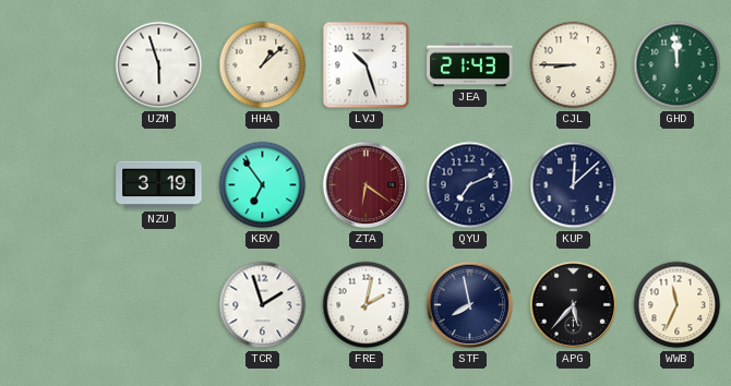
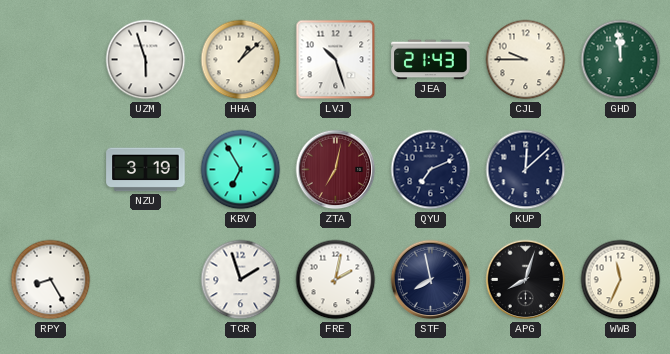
CJL: 8:45 -> 9:45 (526, 60)
KBV: 6:54 -> 6:55 (241, 170)
ZTA: 6:21 -> 7:02 (336, 170)
RPY: none -> 8:25 (51, 280)
APG: 5:37 -> 8:03 (526, 280)
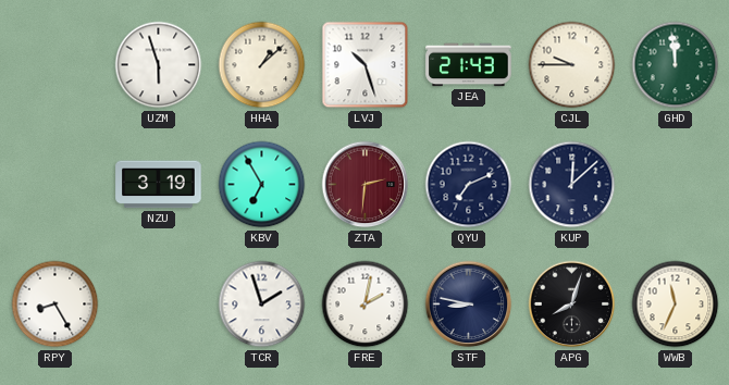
ZTA: 7:02 -> 2:31 (366, 185)
STF: 7:58 -> 8:47 (469, 305)
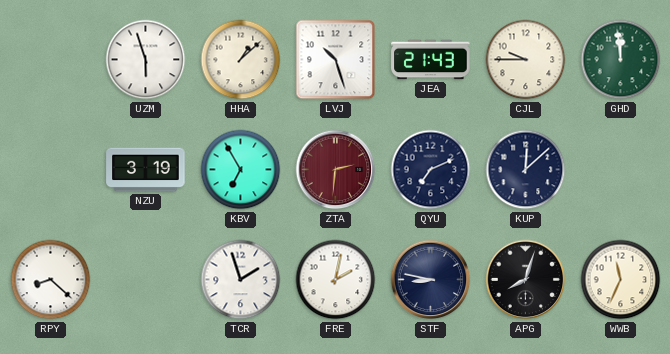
RPY: 8:25 -> 8:22 (51, 280)
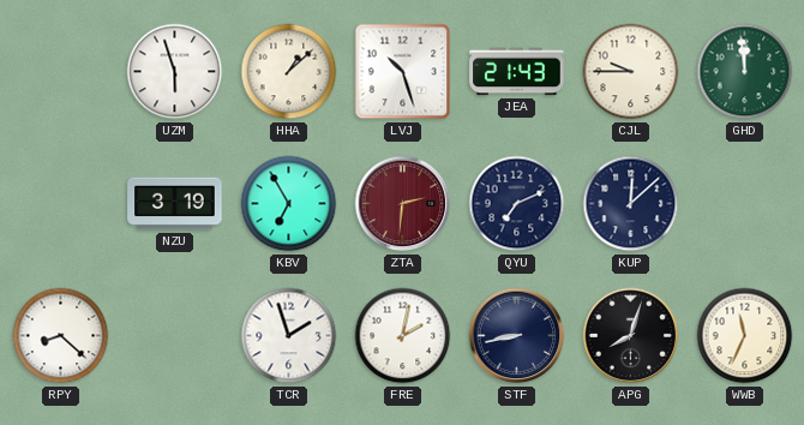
STF: 8:47 -> 8:43 (517, 336)
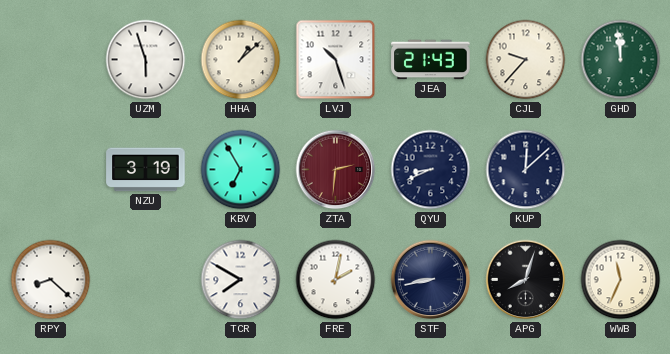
CJL: 9:45 -> 9:37 (526, 60)
QYU: 7:11 -> 8:41 (431, 170)
TCR: 1:57 -> 7:50 (241, 280)
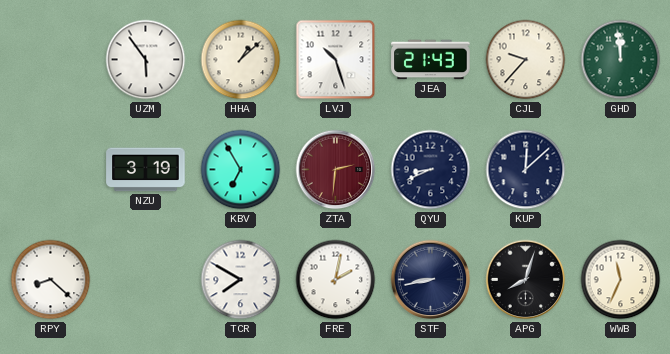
UZM: 5:57 -> 5:54 (146, 60)
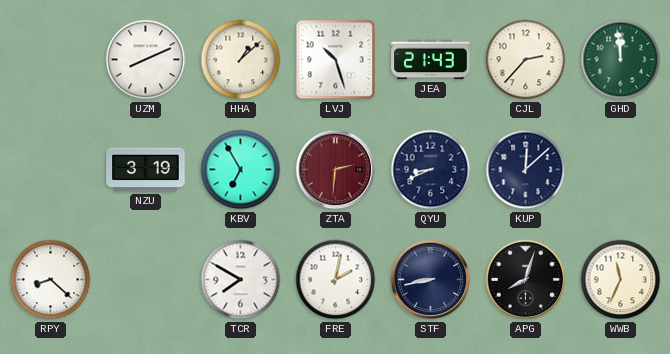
UZM: 5:54 -> 8:11 (146, 60)
CJL: 9:37 -> 2:37 (526, 60)
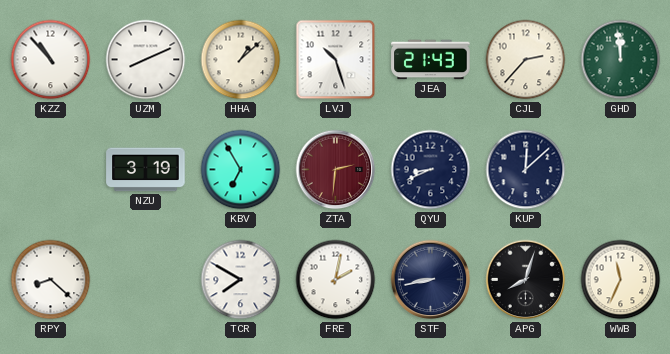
KZZ: none -> 10:53 (51, 60)
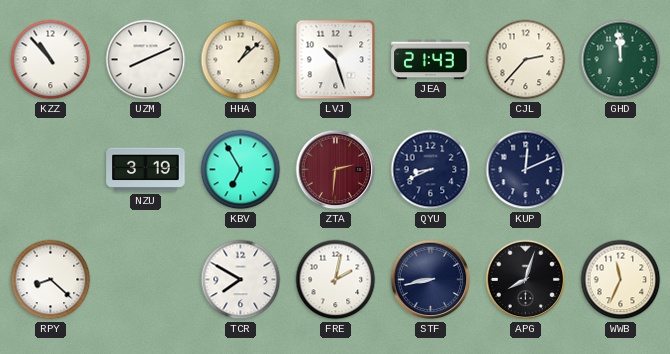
KUP: 12:08 -> 12:11 (526, 170)
